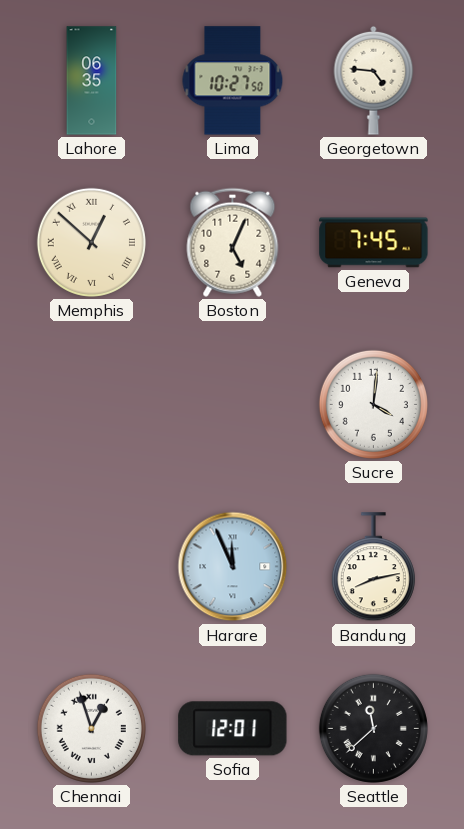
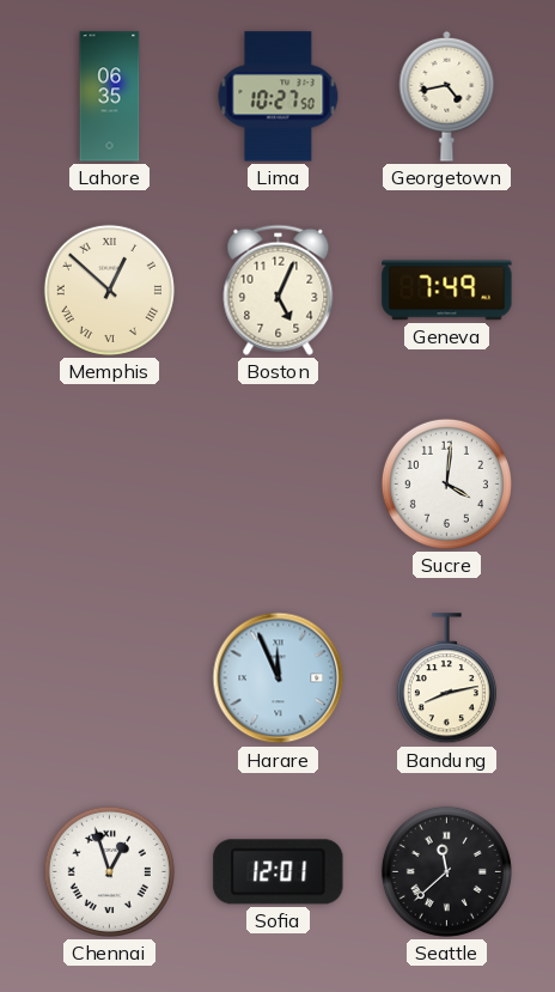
Georgetown: 4:46 -> 4:43 (447, 96)
Geneva: 7:45 -> 7:49 (447, 291)
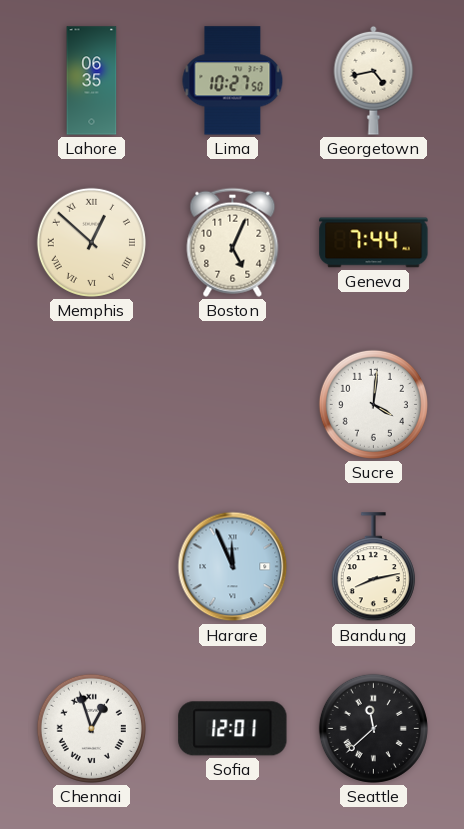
Geneva: 7:49 -> 7:44 (374, 243)
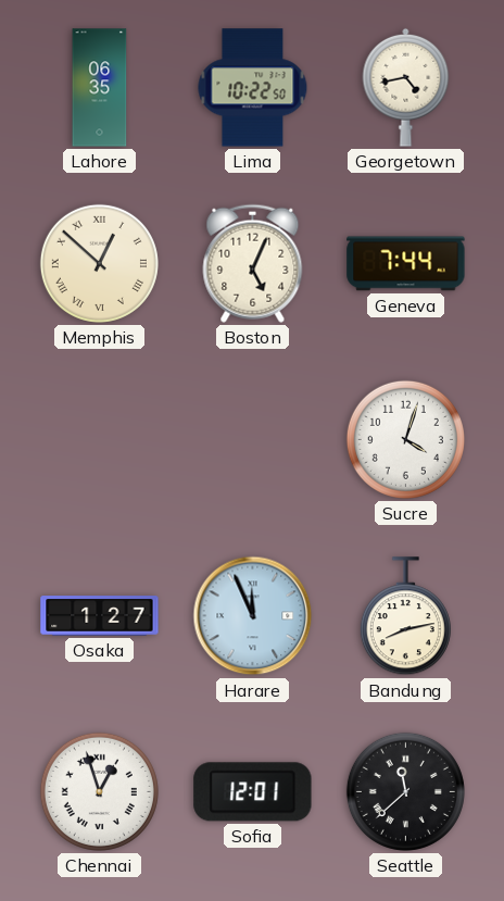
Lima: 10:27 -> 10:22 (253, 88)
Sucre: 4:01 -> 4:03 (405, 439)
Osaka: none -> 1:27 (100, 616)
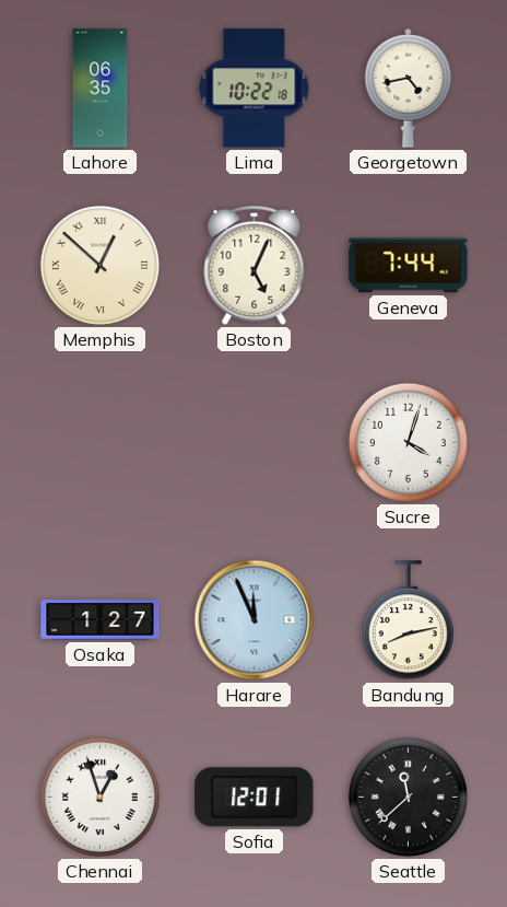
Lima: 10:22:50 -> 10:22:18 (255, 89)
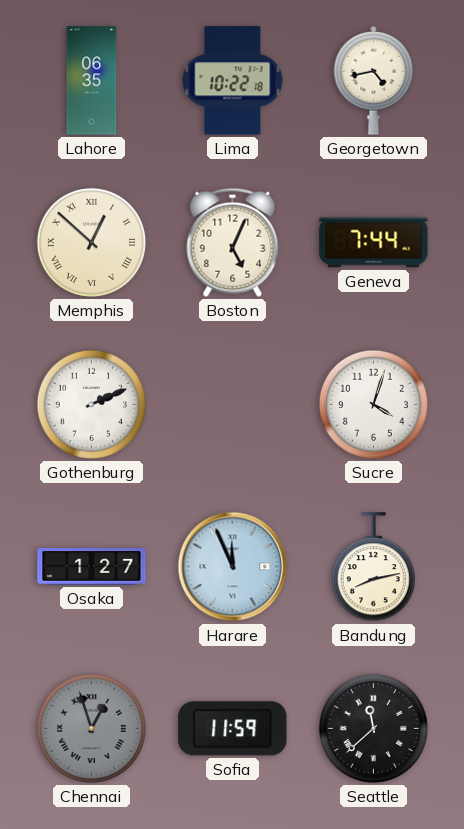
Gothenburg: none -> 2:11 (91, 404)
Chennai dial: white -> grey (91, 728)
Sofia: 12:01 -> 11:59 (233, 729)
